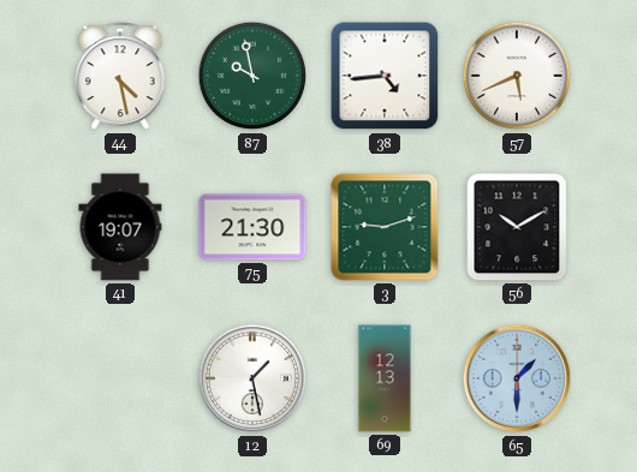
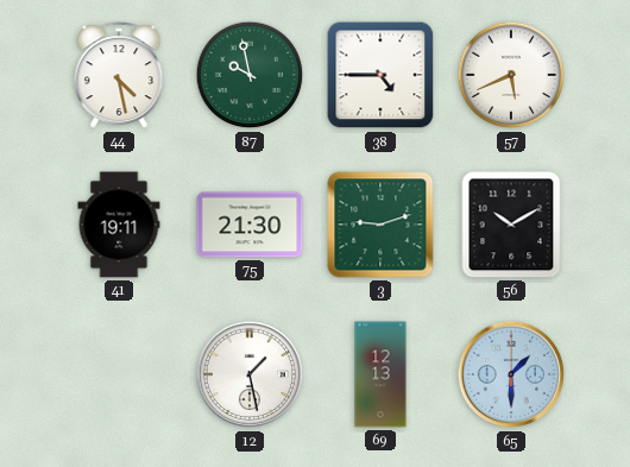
38: 4:44 -> 4:45 (380, 75)
41: 19:07 -> 19:11 (119, 225)
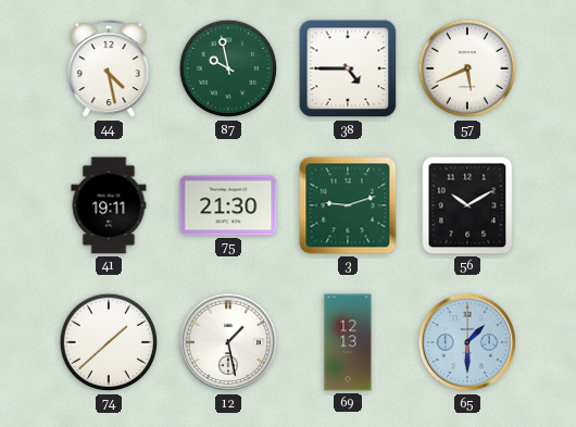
74: none -> 1:38 (109, 342)
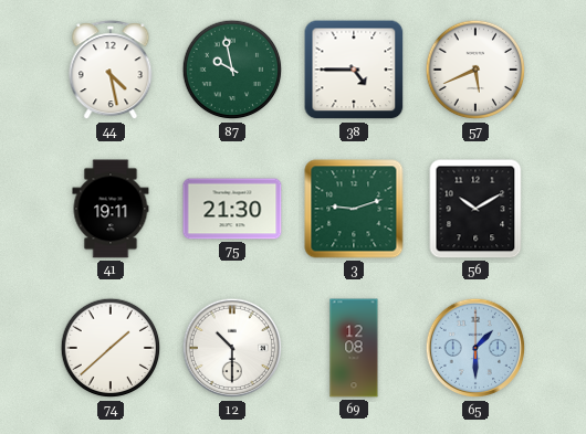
12: 1:28 -> 10:30 (232, 348)
69: 12:13 -> 12:08 (354, 348)
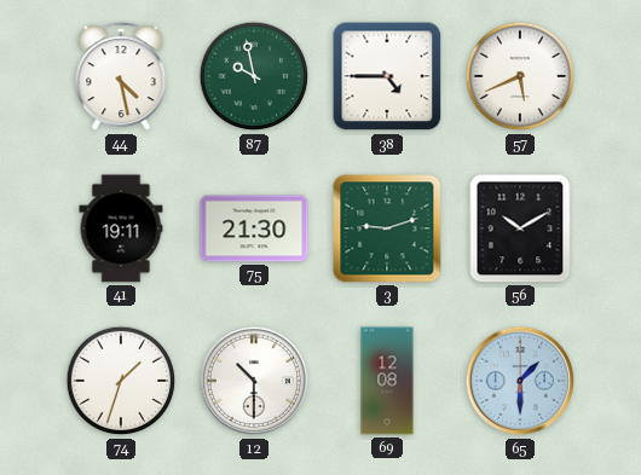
74: 1:38 -> 1:33 (121, 381)
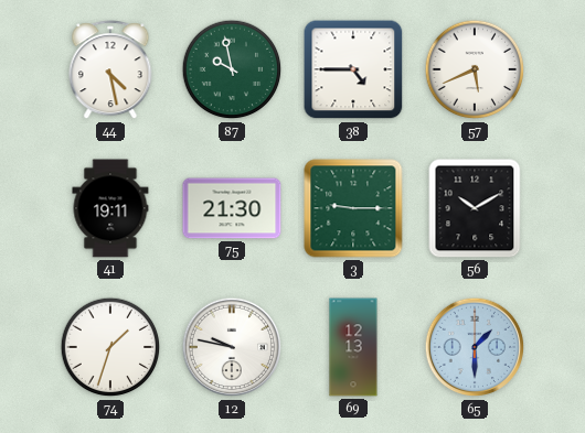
3: 9:12 -> 9:15 (353, 208)
12: 10:30 -> 9:47 (232, 347)
69: 12:08 -> 12:13 (353, 347)
